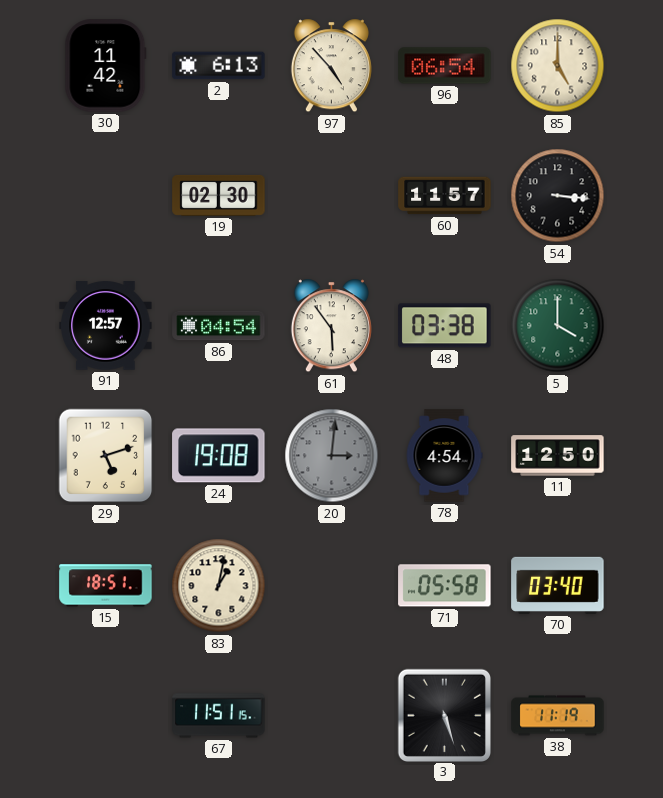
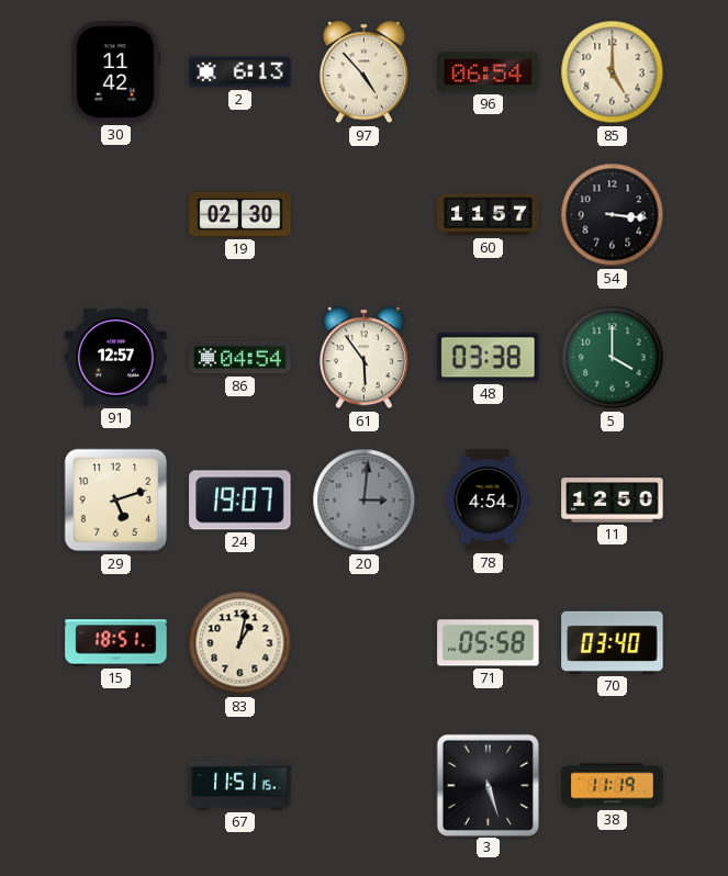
24: 19:08 -> 19:07 (240, 501)
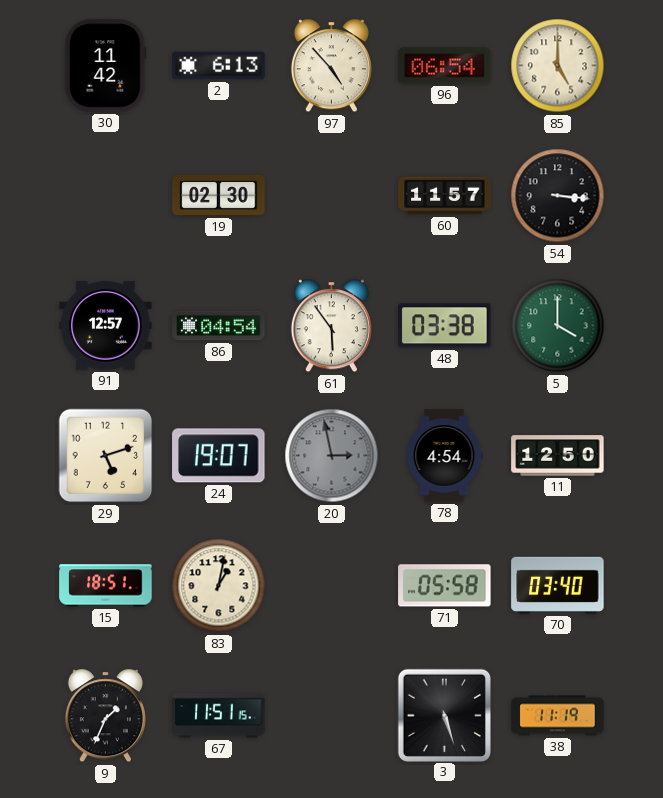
20: 3:01 -> 2:58 (332, 456)
9: none -> 1:34 (105, 716)
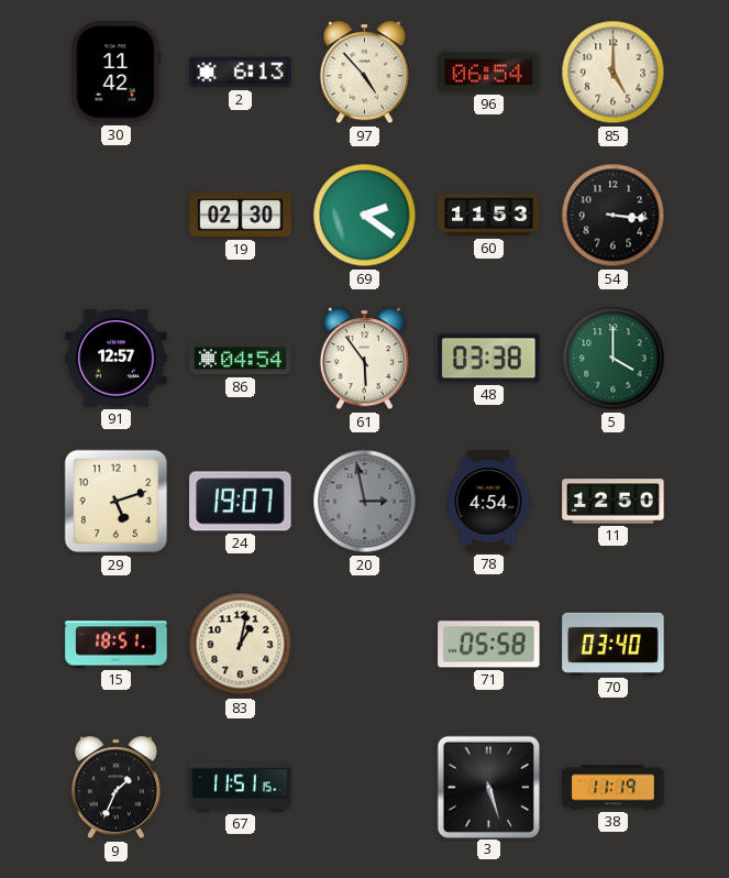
69: none -> 2:21 (365, 216)
60: 11:57 -> 11:53 (489, 216)
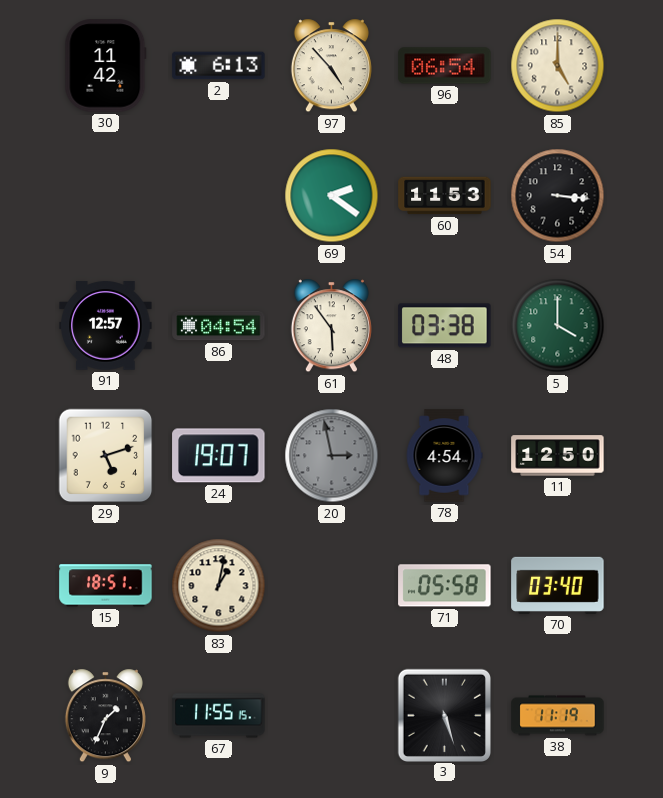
19: 02:30 -> none (241, 215)
67: 11:51 -> 11:55 (219, 716)
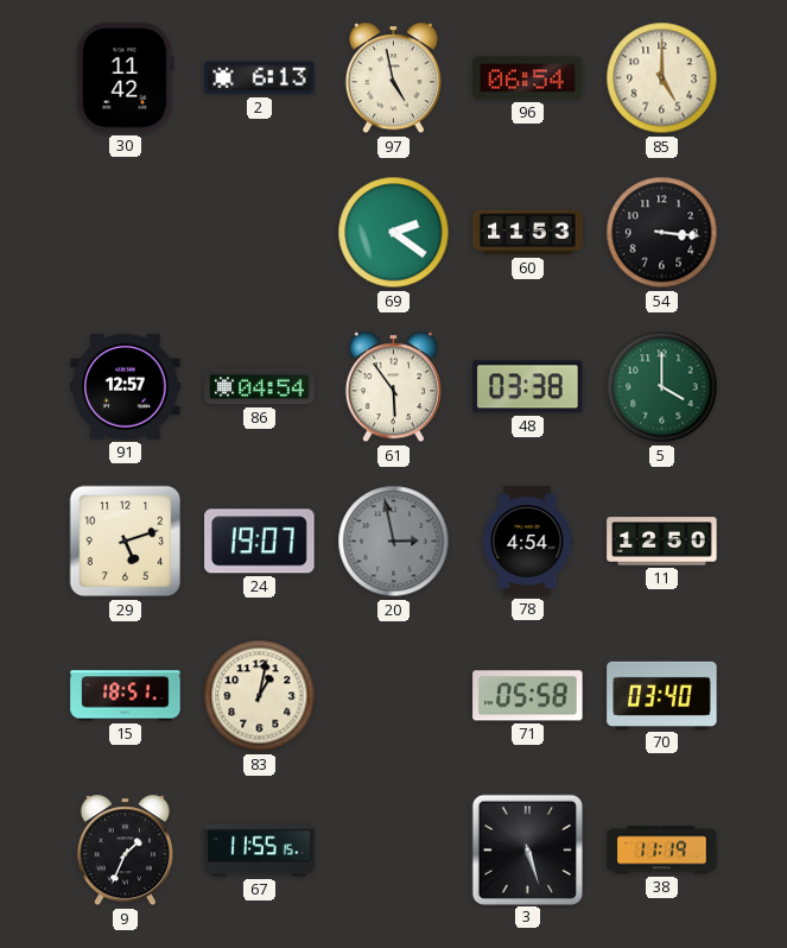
97: 4:53 -> 4:58 (393, 78)
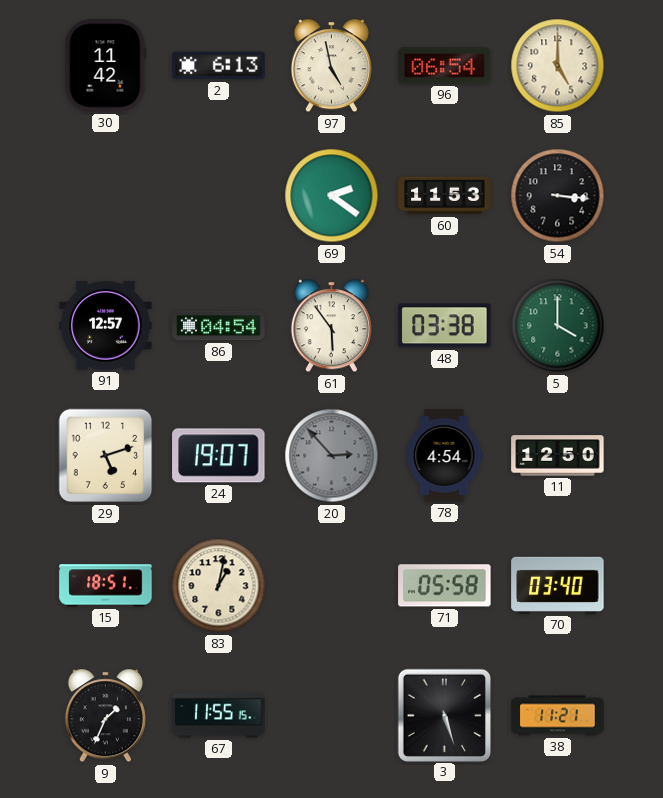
20: 2:58 -> 2:53 (332, 456)
38: 11:19 -> 11:21 (558, 716)
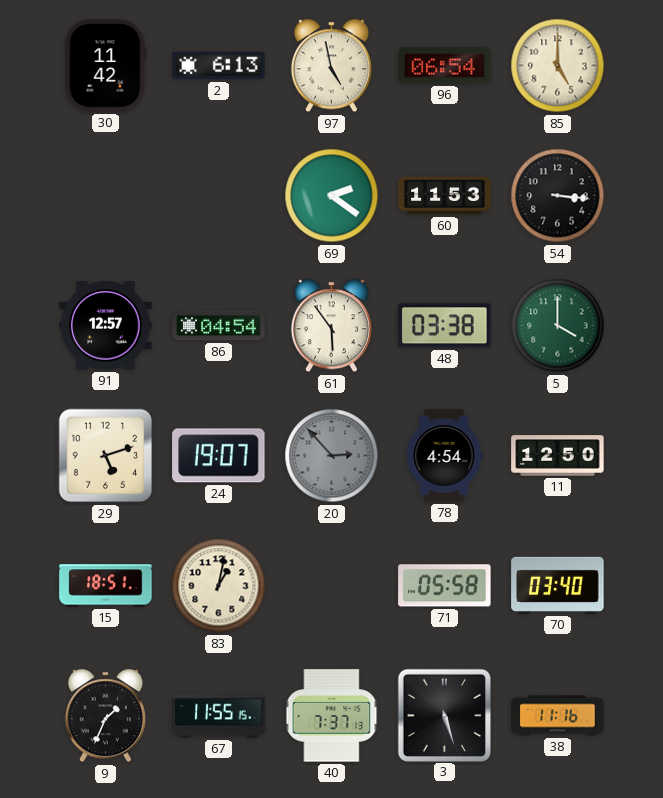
40: none -> 7:37 (332, 716)
38: 11:21 -> 11:16 (558, 716)
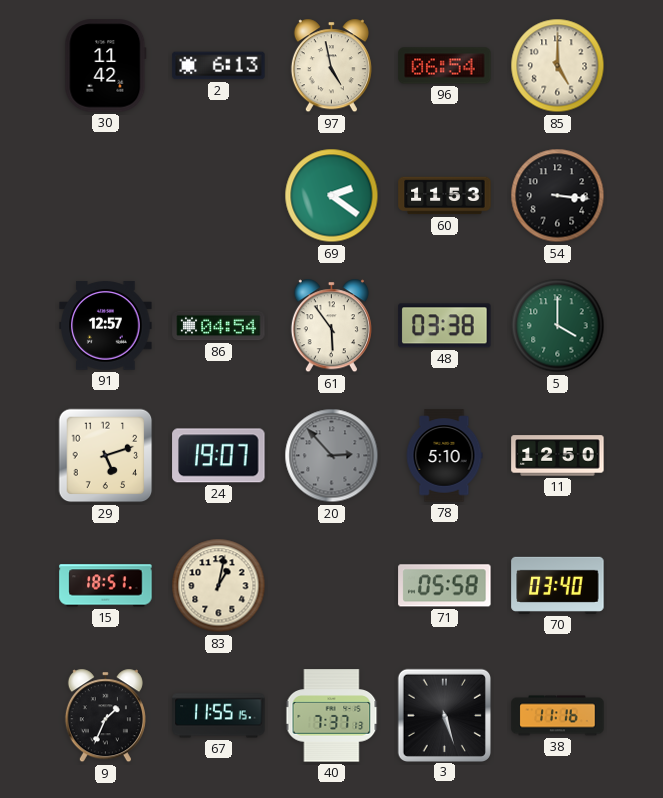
78: 4:54 -> 5:10 (444, 456)
